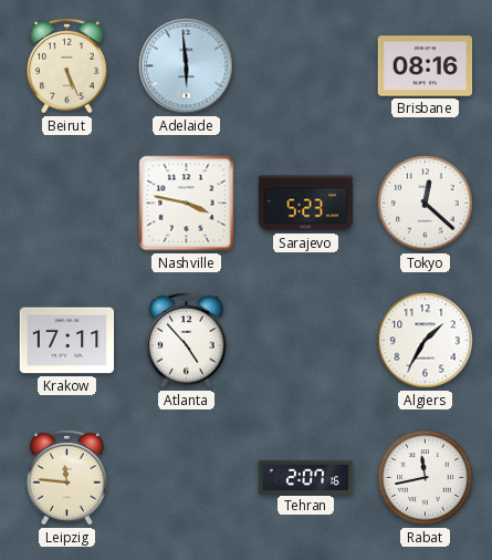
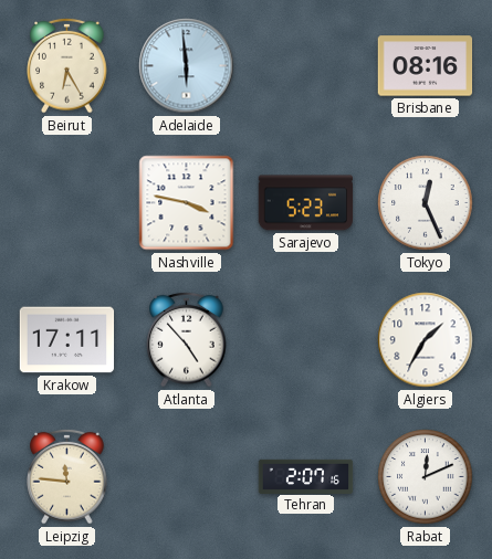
Beirut: 5:26 -> 6:25 (67, 65)
Tokyo: 12:22 -> 12:26 (426, 203)
Rabat: 11:43 -> 12:11 (426, 477)
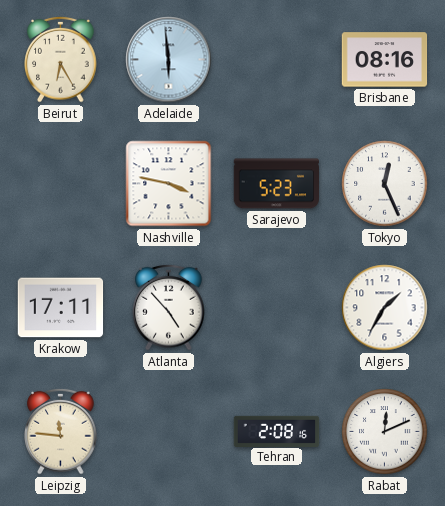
Tehran: 2:07 -> 2:08 (277, 431)
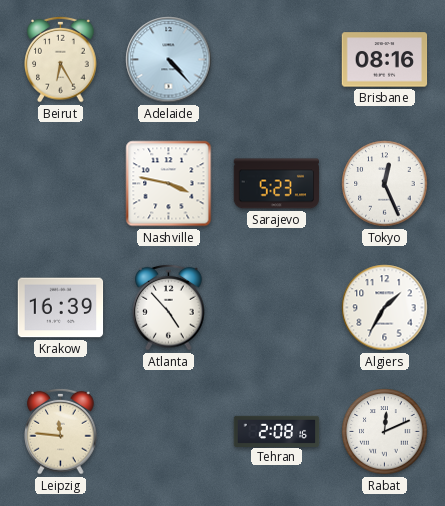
Adelaide: 5:59 -> 4:23 (169, 60)
Krakow: 17:11 -> 16:39 (61, 308)
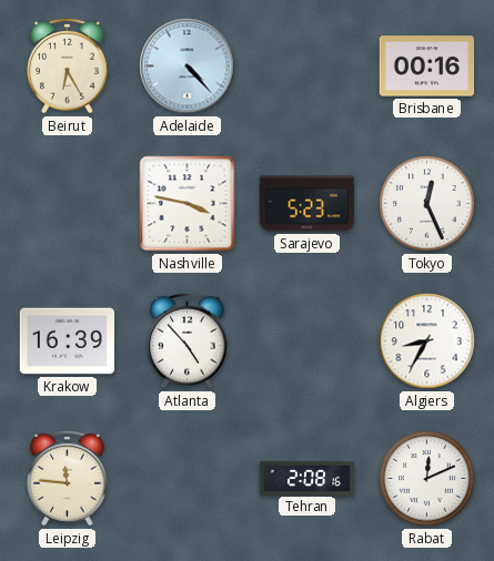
Brisbane: 08:16 -> 00:16 (427, 67)
Algiers: 1:35 -> 8:35 (427, 341)
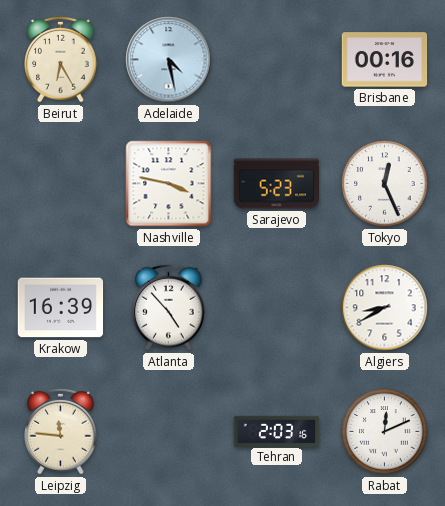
Adelaide: 4:23 -> 4:28 (169, 60)
Algiers: 8:35 -> 8:40 (385, 308)
Tehran: 2:08 -> 2:03 (277, 431)
